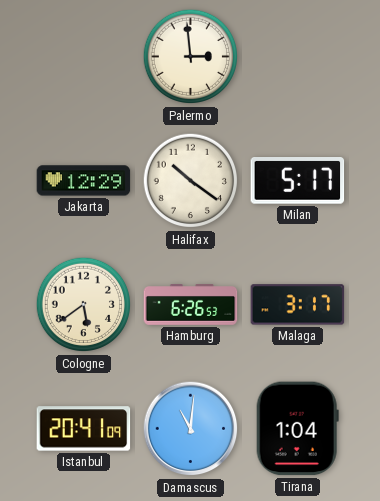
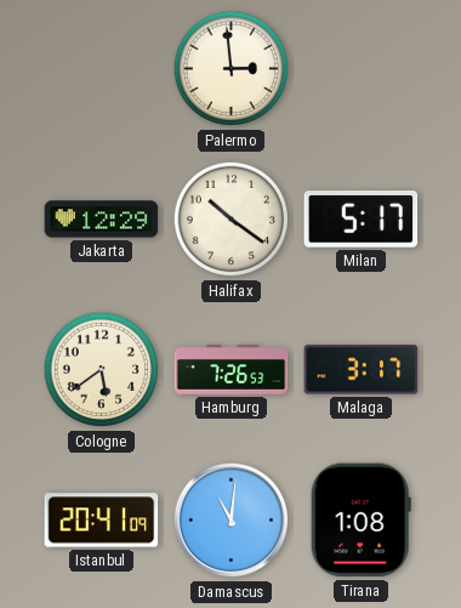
Hamburg: 6:26 -> 7:26 (232, 370)
Tirana: 1:04 -> 1:08 (360, 521)
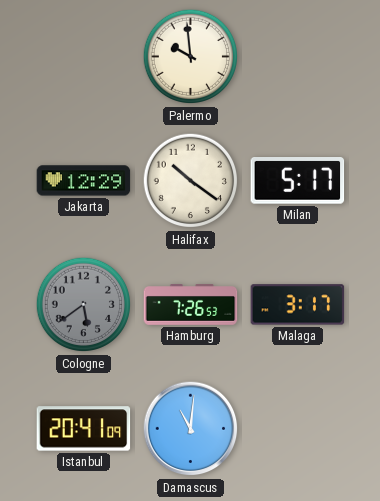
Palermo: 2:59 -> 9:59 (191, 57)
Cologne dial: cream -> grey (84, 305)
Tirana: 1:08 -> none (360, 521)
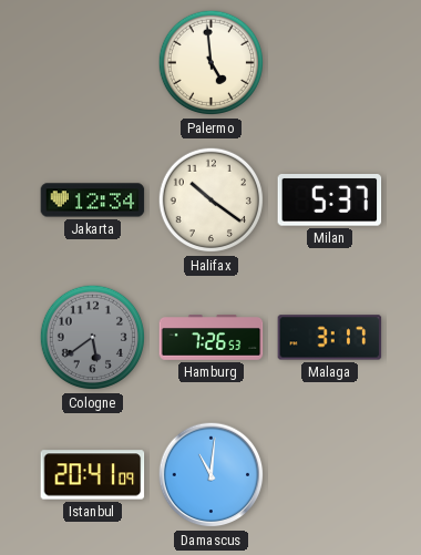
Palermo: 9:59 -> 4:59 (212, 63)
Jakarta: 12:29 -> 12:34 (93, 201)
Milan: 5:17 -> 5:37 (330, 201)
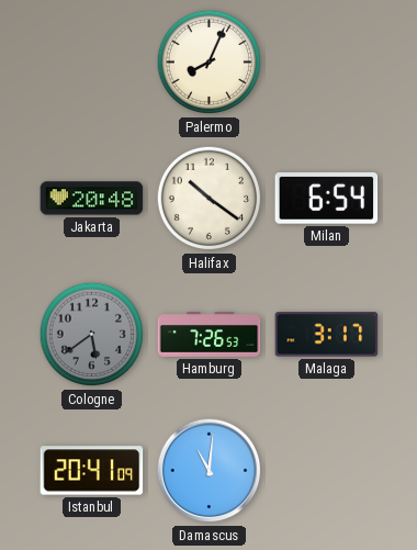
Palermo: 4:59 -> 8:04 (210, 63)
Jakarta: 12:34 -> 20:48 (92, 199)
Milan: 5:37 -> 6:54 (327, 199)
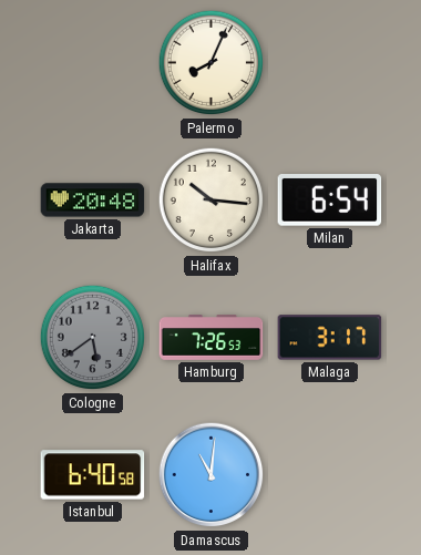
Halifax: 10:21 -> 10:16 (212, 201)
Istanbul: 20:41 -> 6:40 (93, 475)
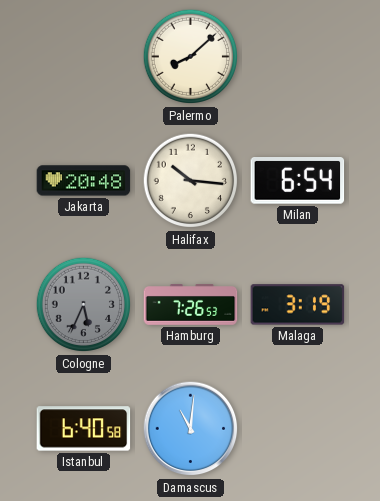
Palermo: 8:04 -> 8:08 (191, 57)
Cologne: 5:39 -> 5:34 (84, 305)
Malaga: 3:17 -> 3:19 (298, 305)
